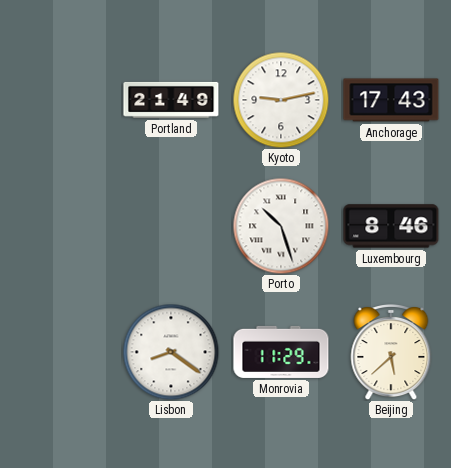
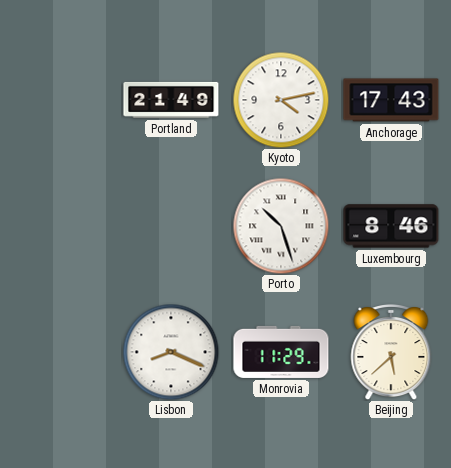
Kyoto: 9:13 -> 4:13 (281, 100)
Lisbon: 8:21 -> 8:19 (171, 352)
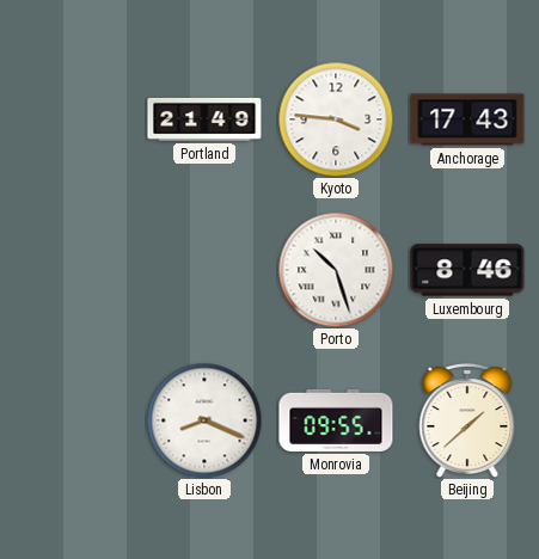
Kyoto: 4:13 -> 3:46 (336, 119)
Monrovia: 11:29 -> 09:55 (336, 420)
Beijing: 5:38 -> 1:38 (467, 422)
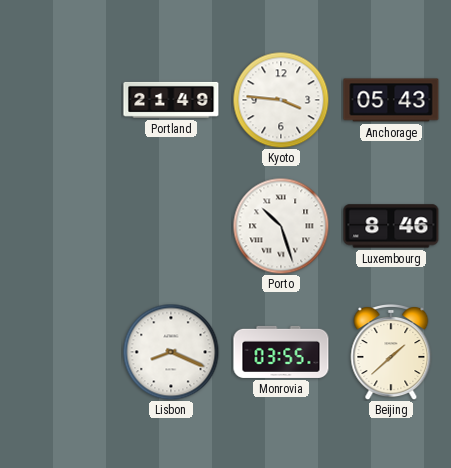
Anchorage: 17:43 -> 05:43 (391, 100)
Monrovia: 09:55 -> 03:55 (281, 352)
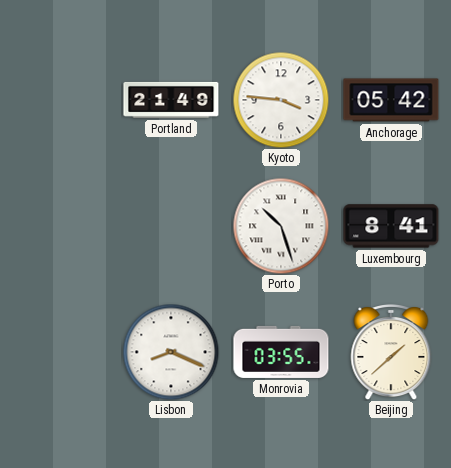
Anchorage: 05:43 -> 05:42 (391, 100)
Luxembourg: 8:46 -> 8:41 (391, 226)
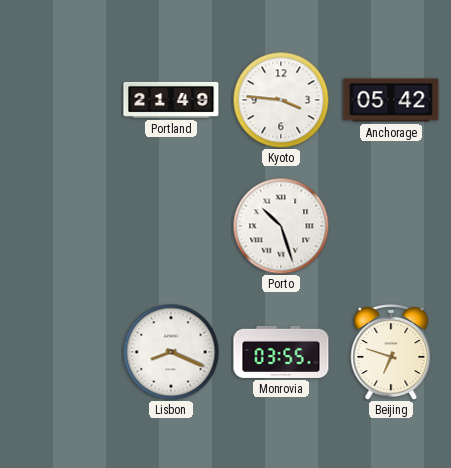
Luxembourg: 8:41 -> none (391, 226)
Beijing: 1:38 -> 6:48 (391, 353)
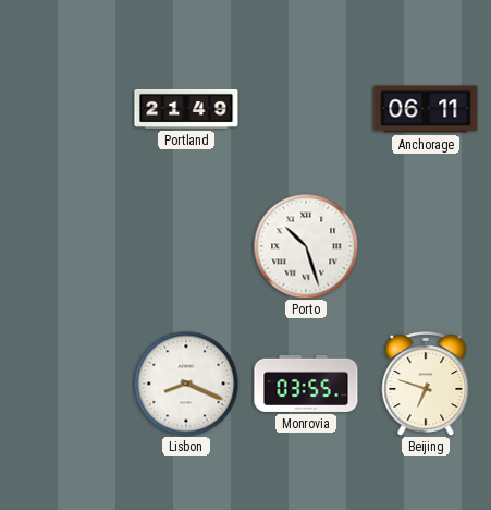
Kyoto: 3:46 -> none (281, 100)
Anchorage: 05:42 -> 06:11 (426, 109)
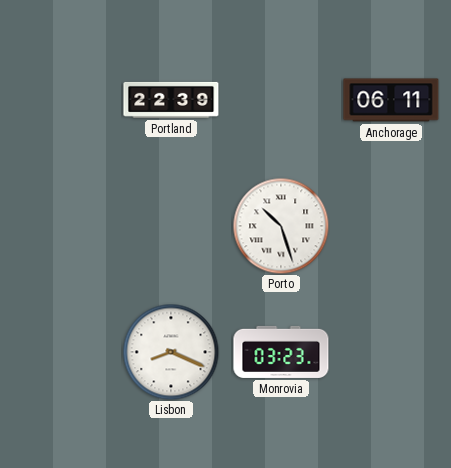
Portland: 21:49 -> 22:39 (171, 100)
Monrovia: 03:55 -> 03:23 (281, 352)
Beijing: 6:48 -> none (426, 385)
